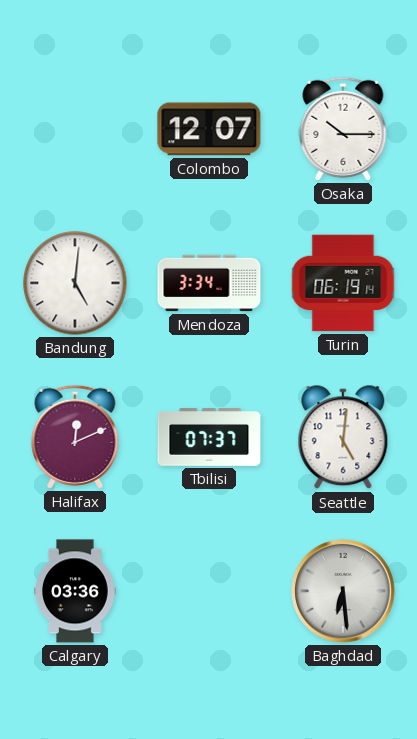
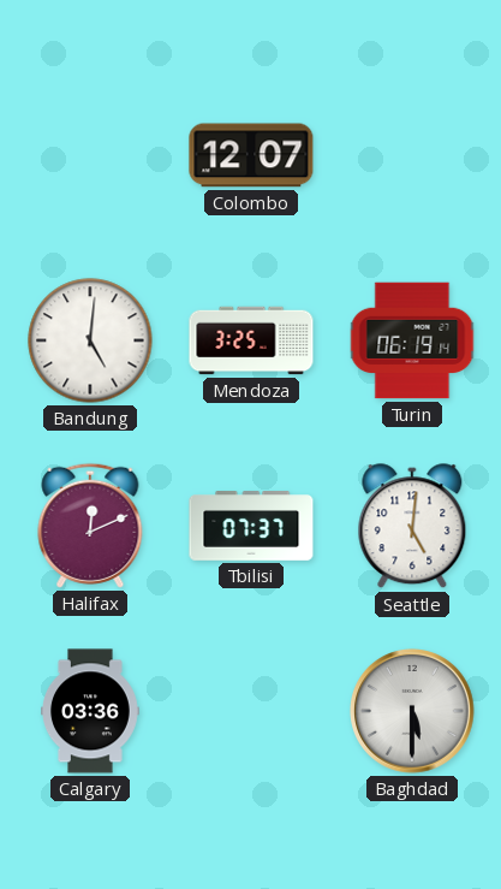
Osaka: 10:15 -> none (343, 129)
Mendoza: 3:34 -> 3:25 (251, 340)
Baghdad: 6:29 -> 5:30 (412, 711)
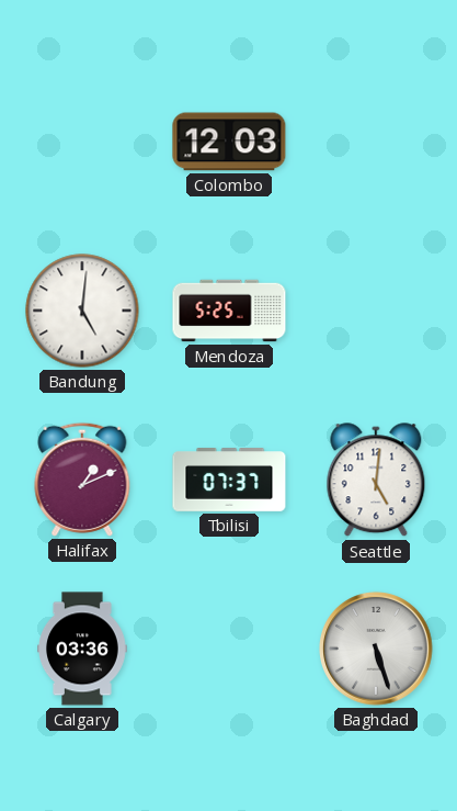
Colombo: 12:07 -> 12:03 (229, 142)
Mendoza: 3:25 -> 5:25 (229, 311)
Turin: 06:19 -> none (412, 340)
Halifax: 12:11 -> 1:11 (82, 480)
Baghdad: 5:30 -> 5:27 (376, 649)
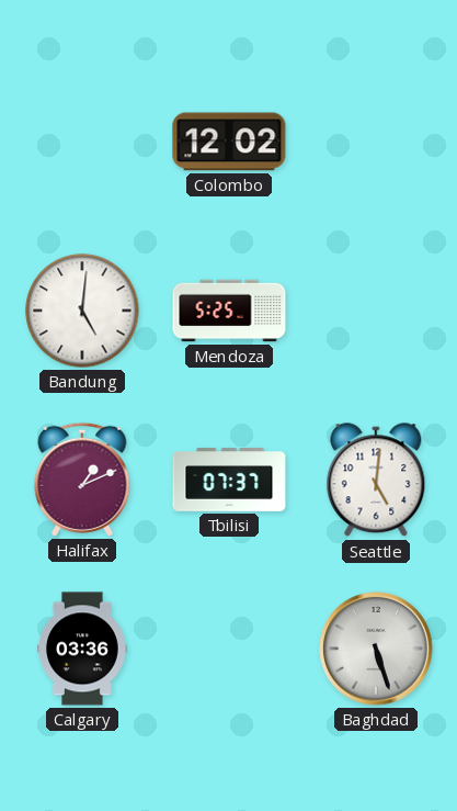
Colombo: 12:03 -> 12:02 (229, 142)
